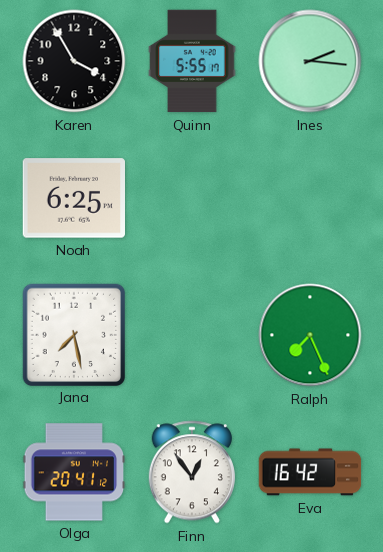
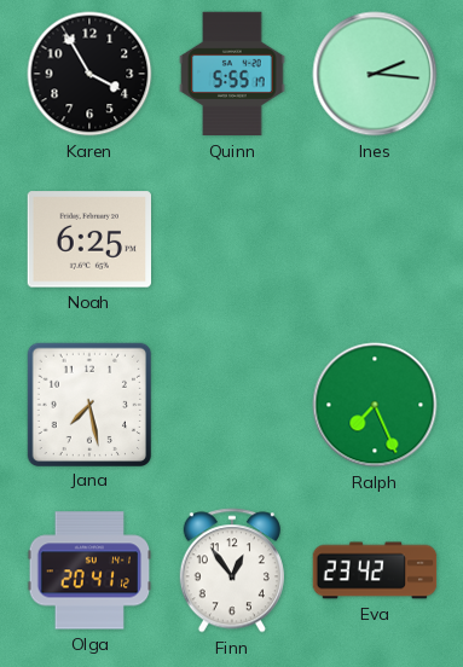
Eva: 16:42 -> 23:42 (375, 570)
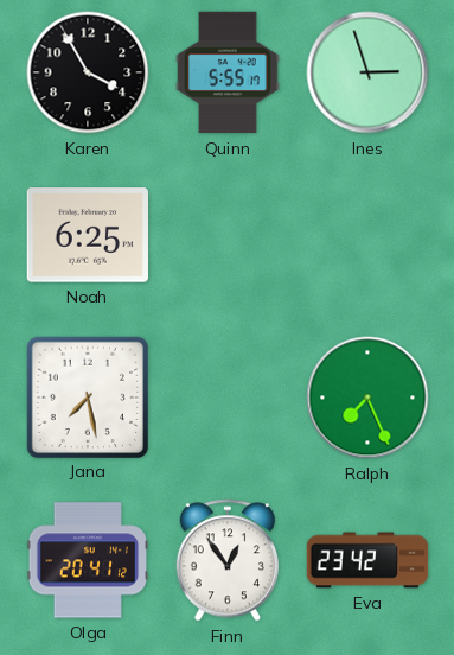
Ines: 2:16 -> 2:57 (367, 72)
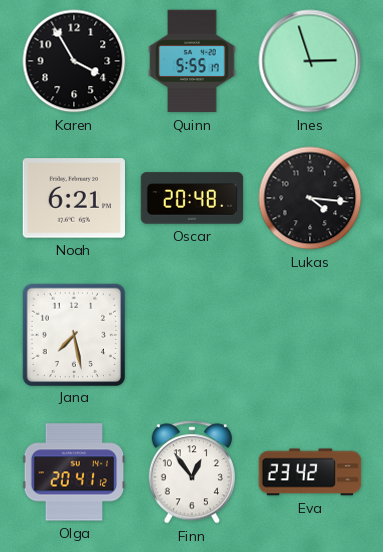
Noah: 6:25 -> 6:21 (73, 198)
Oscar: none -> 20:48 (192, 198)
Lukas: none -> 4:16 (310, 198)
Ralph: 7:26 -> none (367, 398)
